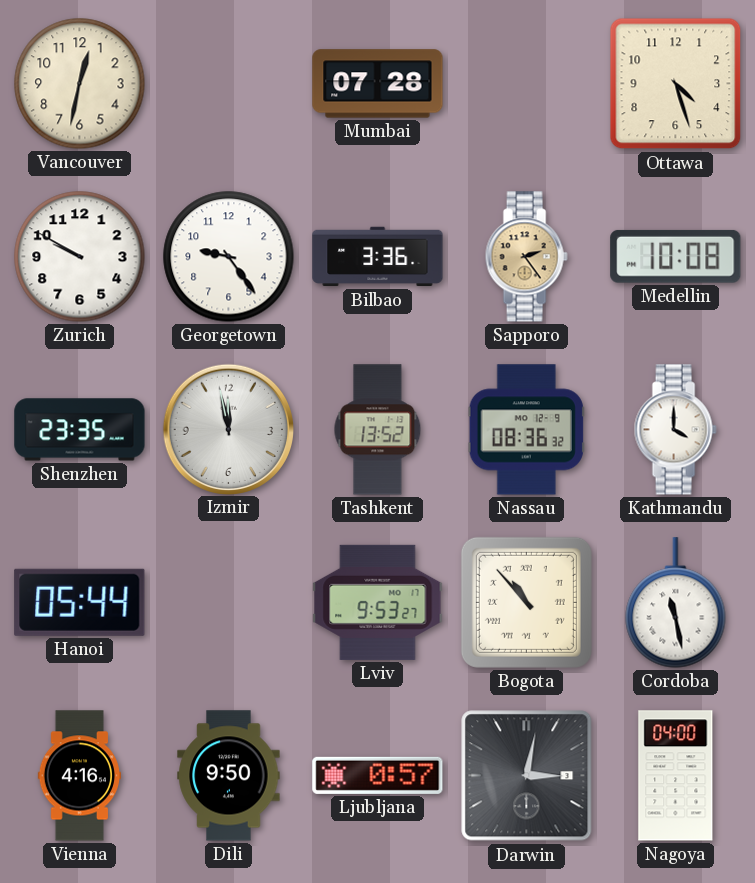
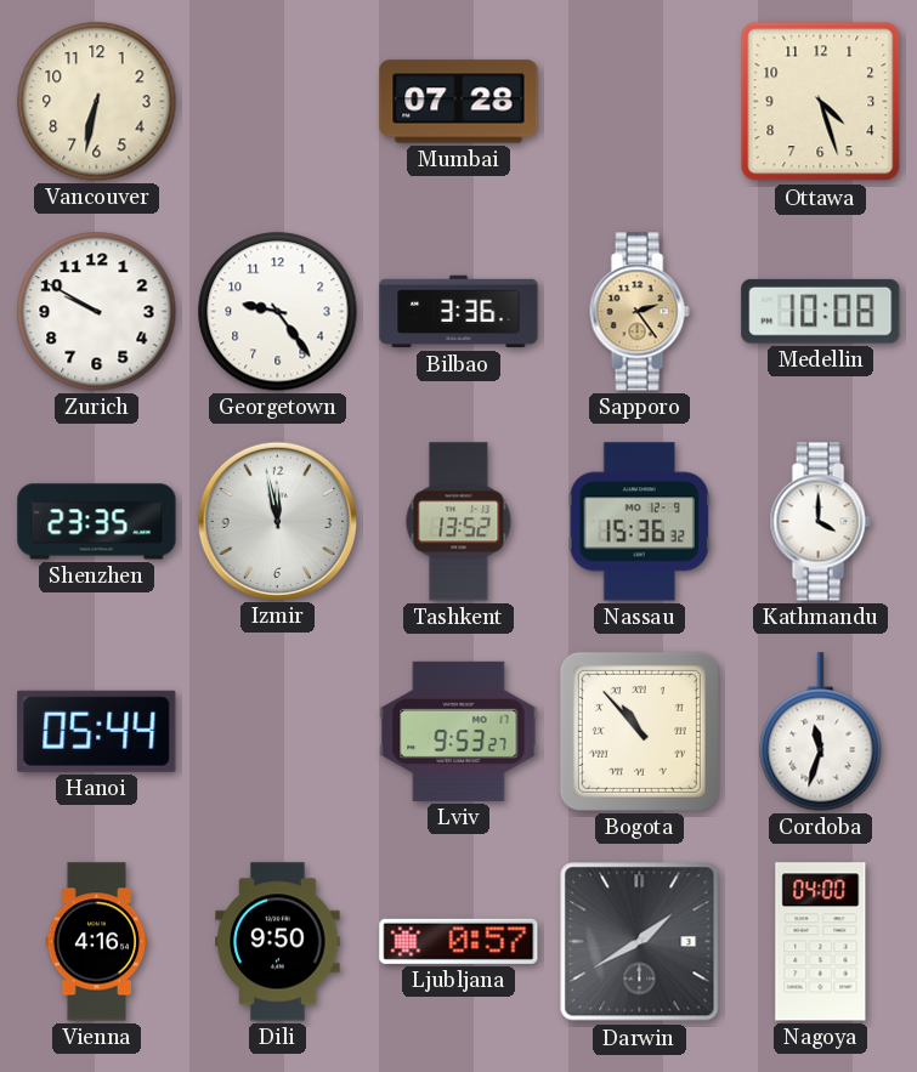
Vancouver: 12:32 -> 6:32 (97, 102)
Nassau: 08:36 -> 15:36 (639, 522)
Cordoba: 11:28 -> 11:33 (821, 732)
Darwin: 3:02 -> 1:40 (640, 942)
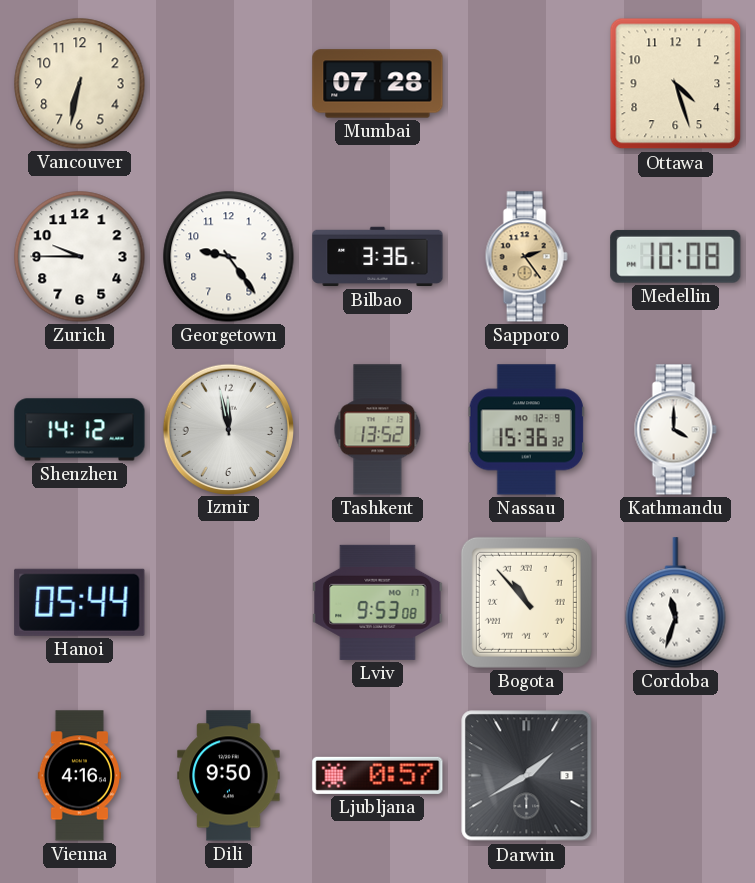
Zurich: 9:50 -> 9:45 (80, 257)
Shenzhen: 23:35 -> 14:12 (80, 430)
Lviv: 9:53:27 -> 9:53:08 (378, 602)
Nagoya: 04:00 -> none (821, 942)
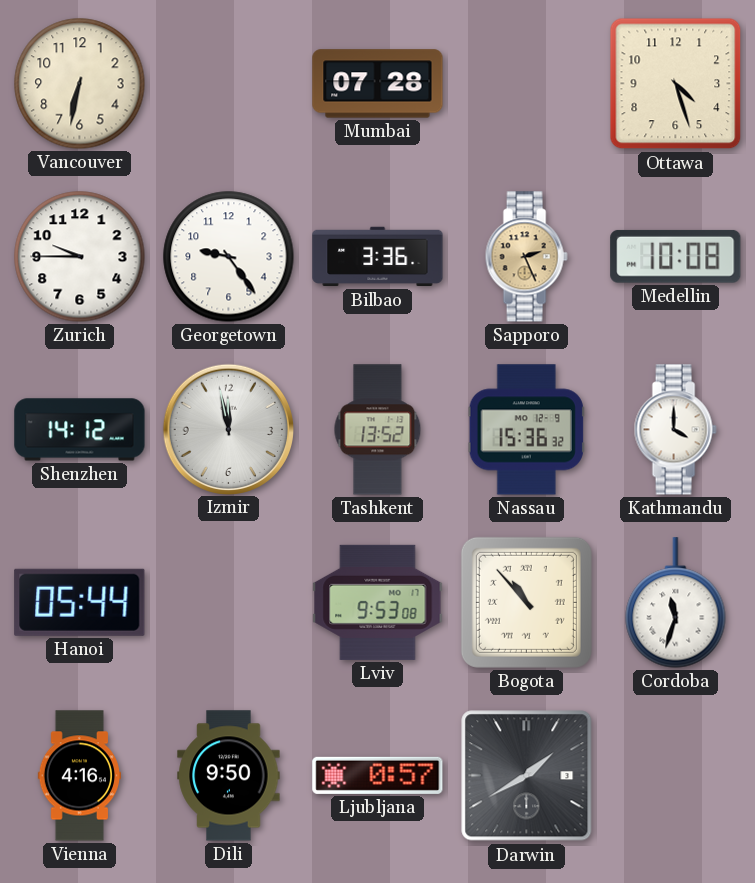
Sapporo: 2:24 -> 2:26 (526, 257)
